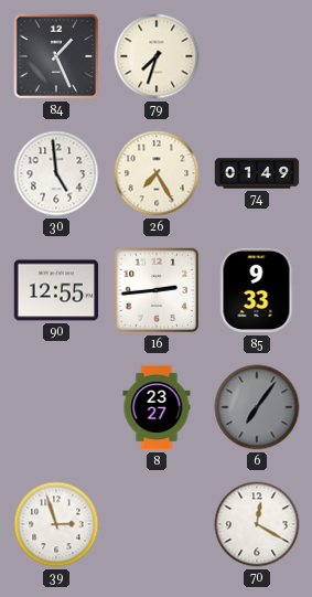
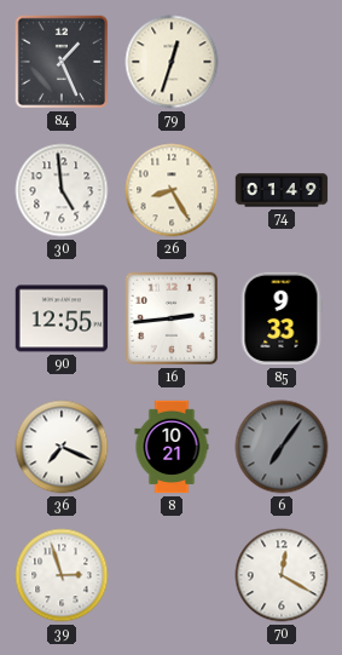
79: 7:33 -> 12:33 (172, 62)
26: 7:25 -> 8:25 (172, 190)
36: none -> 7:19 (62, 447)
8: 23:27 -> 10:21 (172, 447)
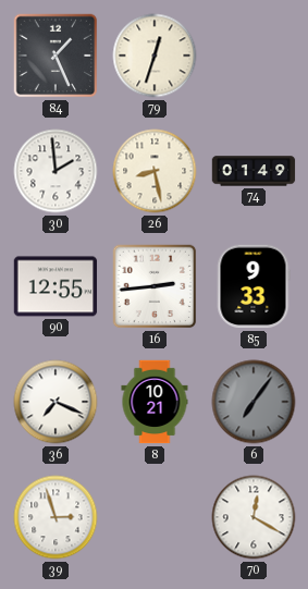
30: 4:59 -> 1:59 (56, 171)
26: 8:25 -> 8:28 (155, 171)
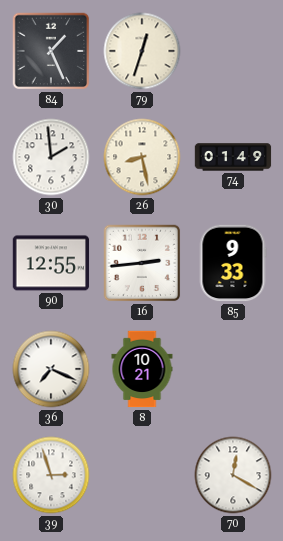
6: 7:06 -> none (254, 402)
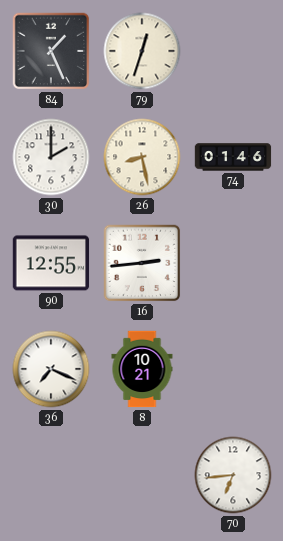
30: 1:59 -> 2:00 (51, 157)
74: 01:49 -> 01:46 (233, 157)
85: 9:33 -> none (233, 263)
39: 2:57 -> none (51, 475)
70: 12:20 -> 6:44 (233, 475)
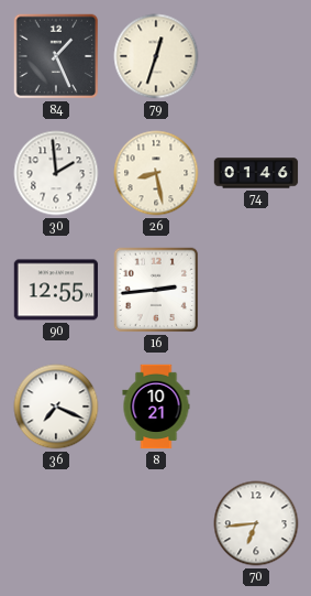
30: 2:00 -> 1:59 (56, 173)
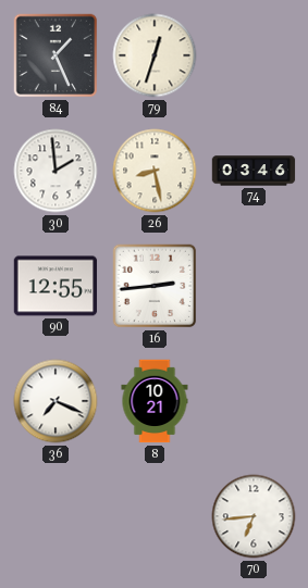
74: 01:46 -> 03:46 (254, 171)
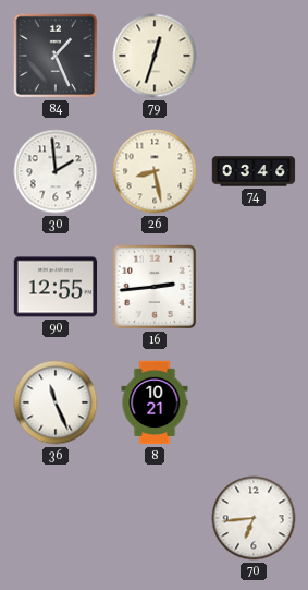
36: 7:19 -> 11:26 (56, 402)
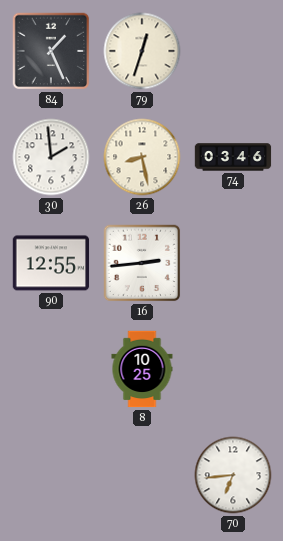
36: 11:26 -> none (56, 402)
8: 10:21 -> 10:25 (142, 369)
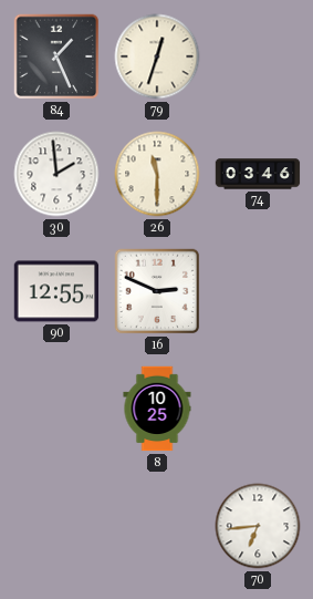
26: 8:28 -> 11:30 (157, 174)
16: 2:44 -> 2:49 (157, 291)
